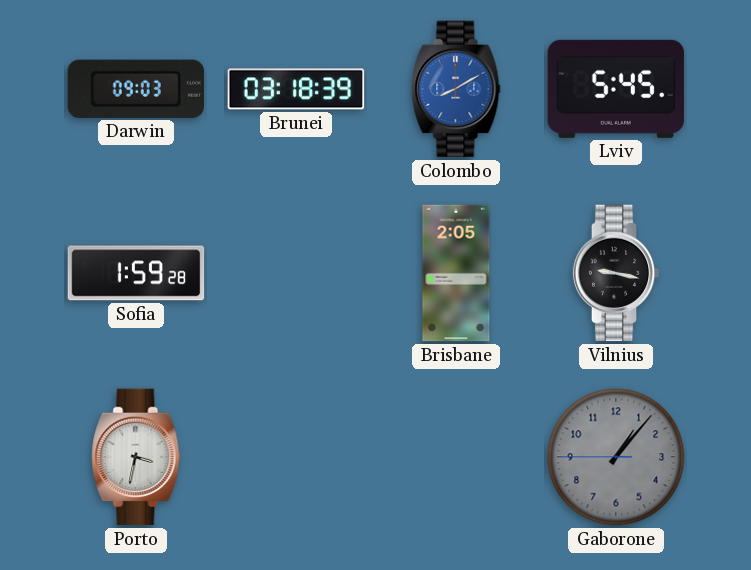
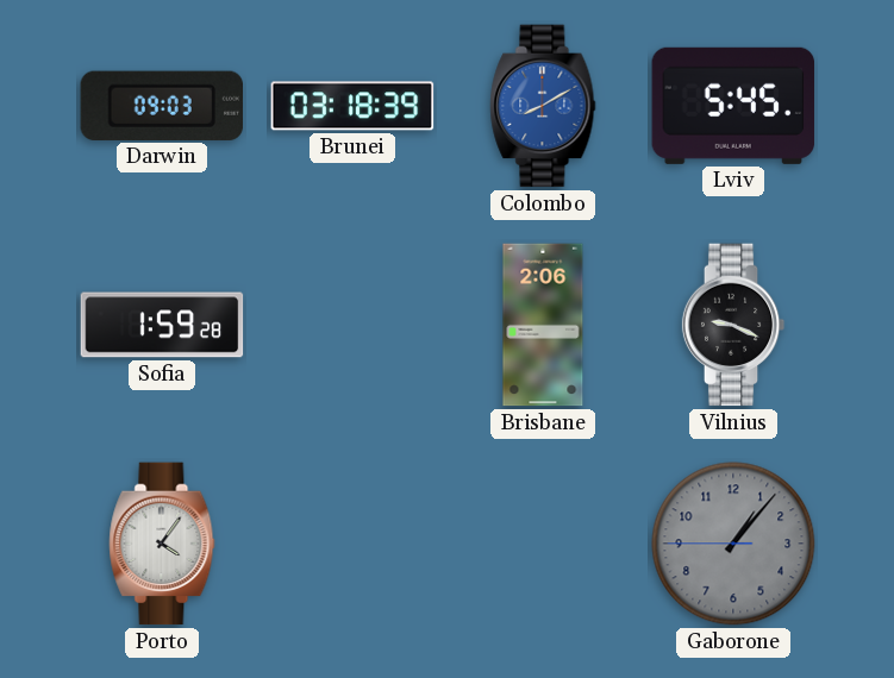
Brisbane: 2:05 -> 2:06 (543, 325)
Vilnius: 9:17 -> 9:19 (733, 325)
Porto: 3:32 -> 4:06 (162, 544)
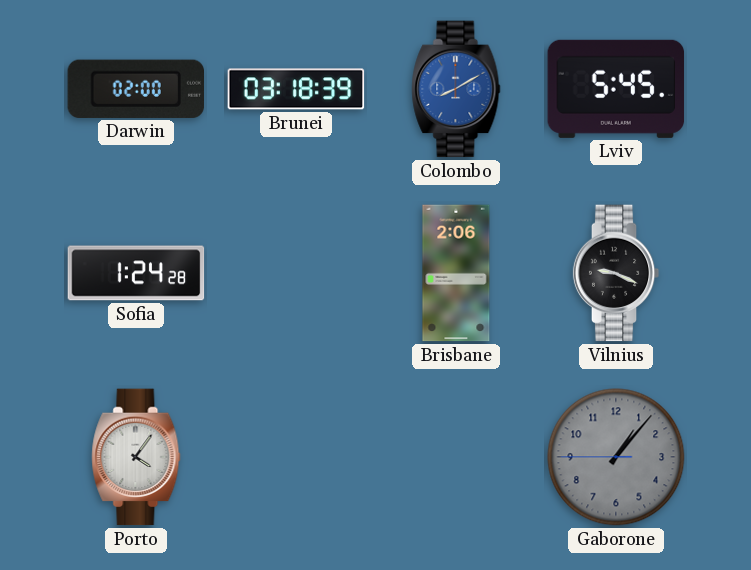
Darwin: 09:03 -> 02:00 (135, 89)
Sofia: 1:59 -> 1:24 (136, 273)
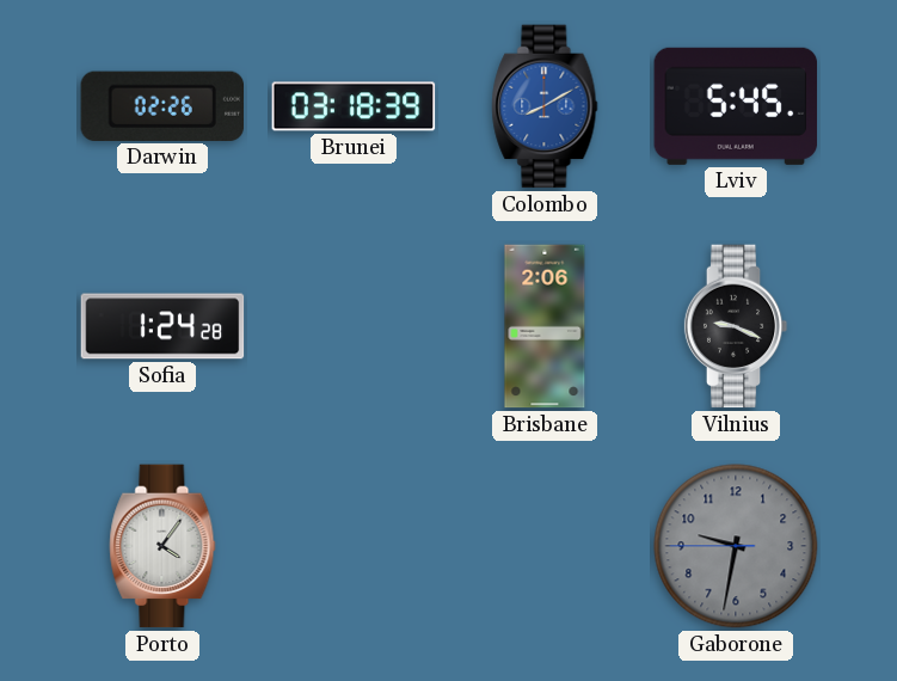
Darwin: 02:00 -> 02:26 (161, 106)
Gaborone: 1:06 -> 9:31 (736, 546)
